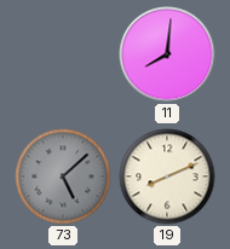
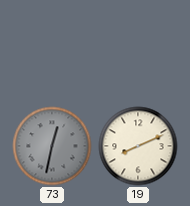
11: 8:01 -> none (167, 54)
73: 5:08 -> 12:32 (52, 146)
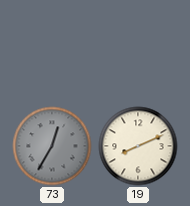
73: 12:32 -> 12:35 (52, 146)
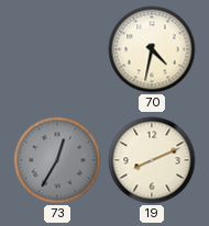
70: none -> 4:32 (152, 49)
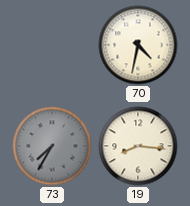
73: 12:35 -> 7:35 (52, 146)
19: 8:11 -> 8:16 (138, 146)
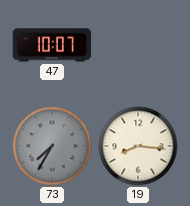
47: none -> 10:07 (52, 45)
70: 4:32 -> none (138, 45)
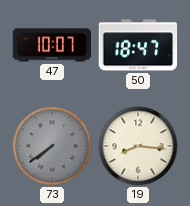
50: none -> 18:47 (138, 45)
73: 7:35 -> 7:39 (52, 146)
